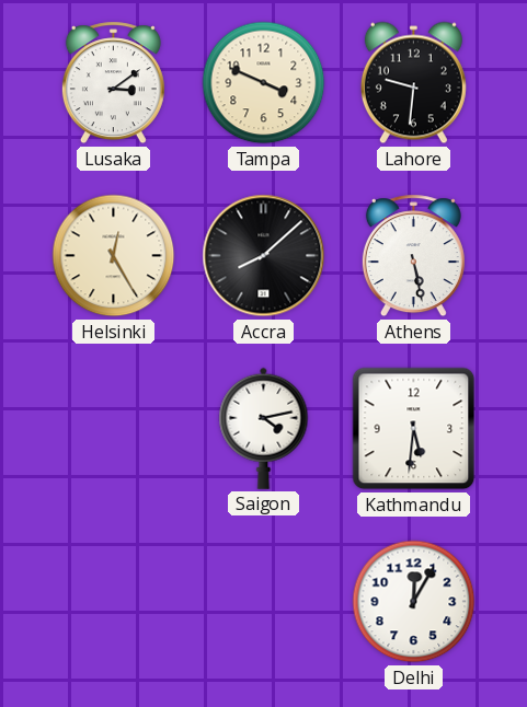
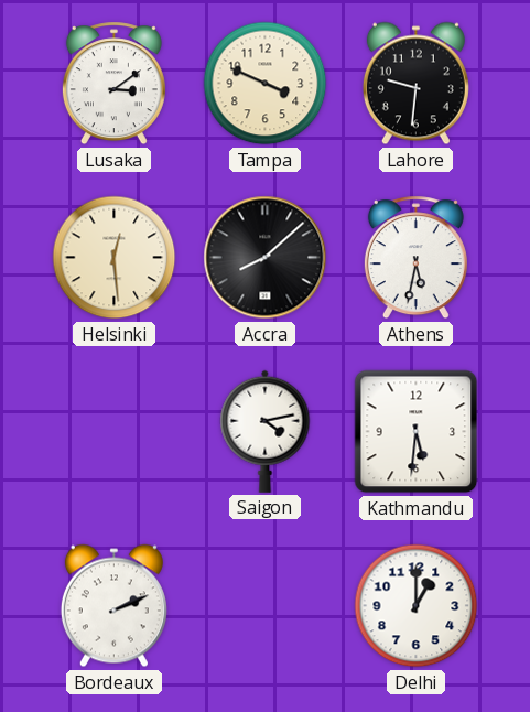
Helsinki: 12:25 -> 12:29 (115, 258)
Athens: 5:28 -> 5:32 (415, 258)
Bordeaux: none -> 2:11 (113, 606)
Delhi: 12:05 -> 1:00 (417, 606)
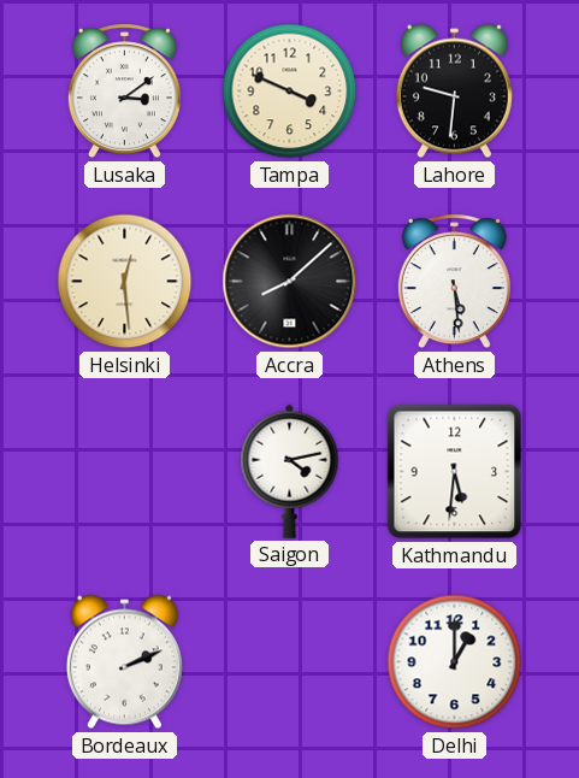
Athens: 5:32 -> 5:29 (454, 282)
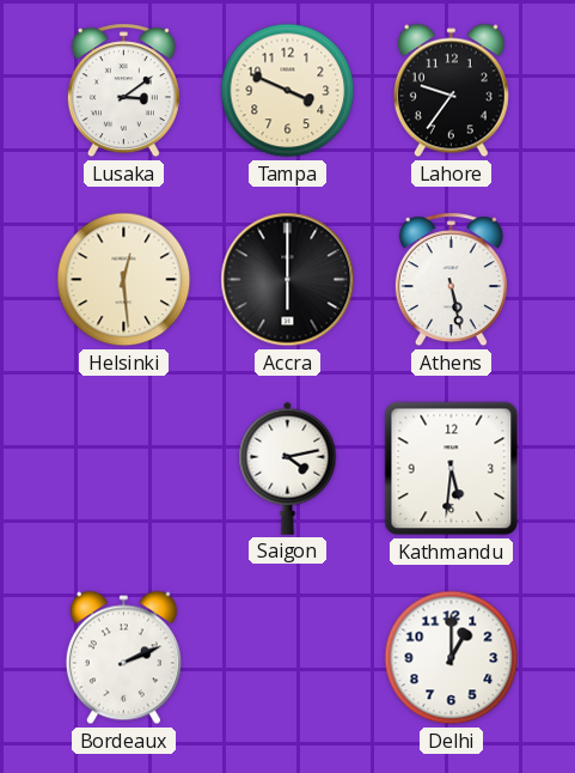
Lahore: 9:31 -> 9:36 (451, 91)
Accra: 8:08 -> 6:00 (288, 280)
Athens: 5:29 -> 5:28 (451, 280)
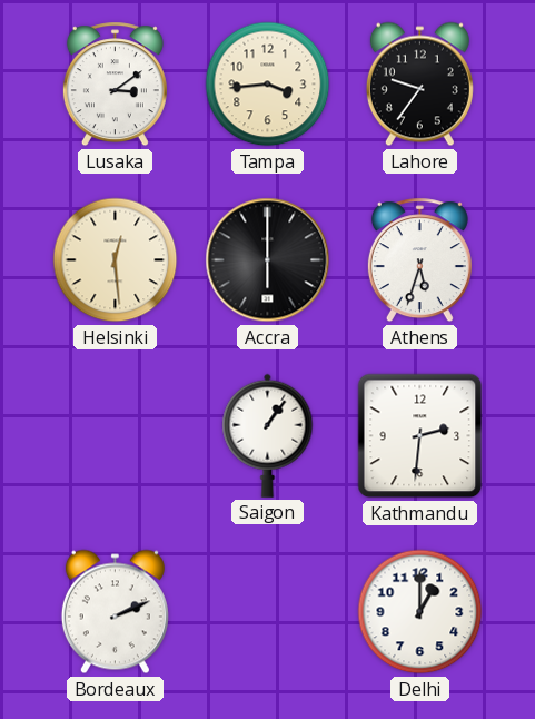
Tampa: 3:49 -> 3:44 (268, 85)
Athens: 5:28 -> 5:33 (419, 260)
Saigon: 4:13 -> 1:06 (268, 435)
Kathmandu: 5:31 -> 2:31 (420, 436)
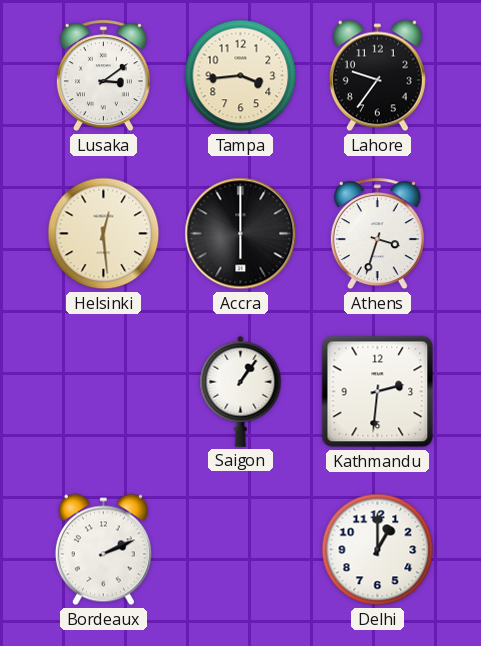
Athens: 5:33 -> 3:33 (377, 234)
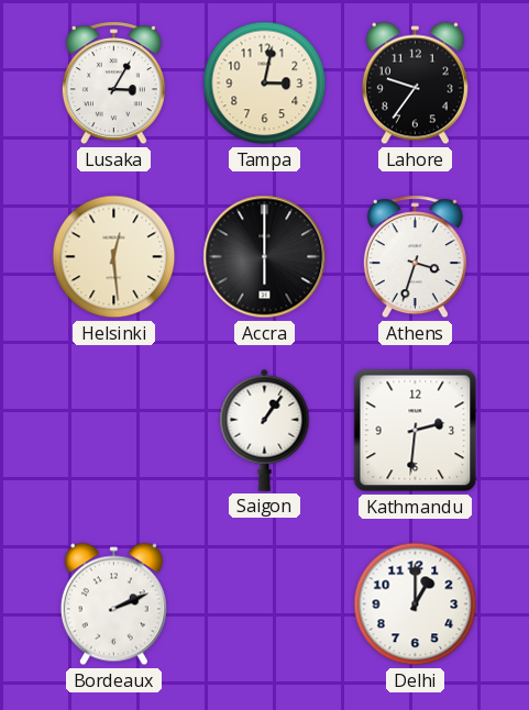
Lusaka: 3:09 -> 3:05 (113, 84)
Tampa: 3:44 -> 3:02 (265, 84)
